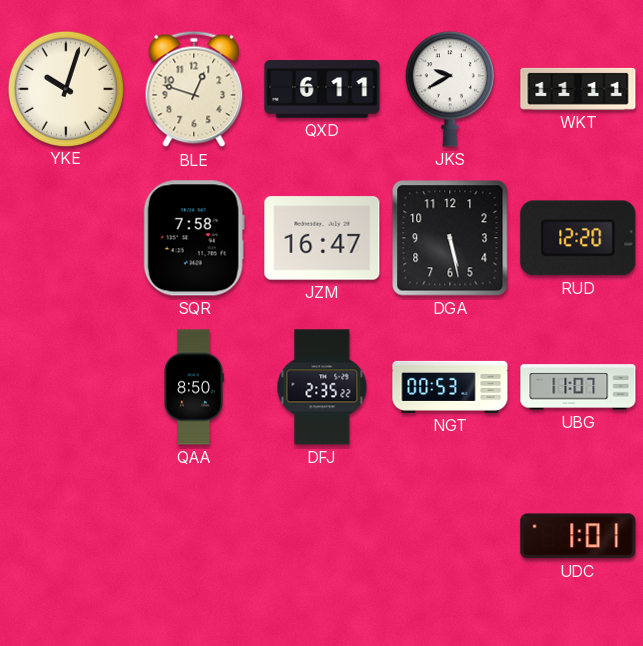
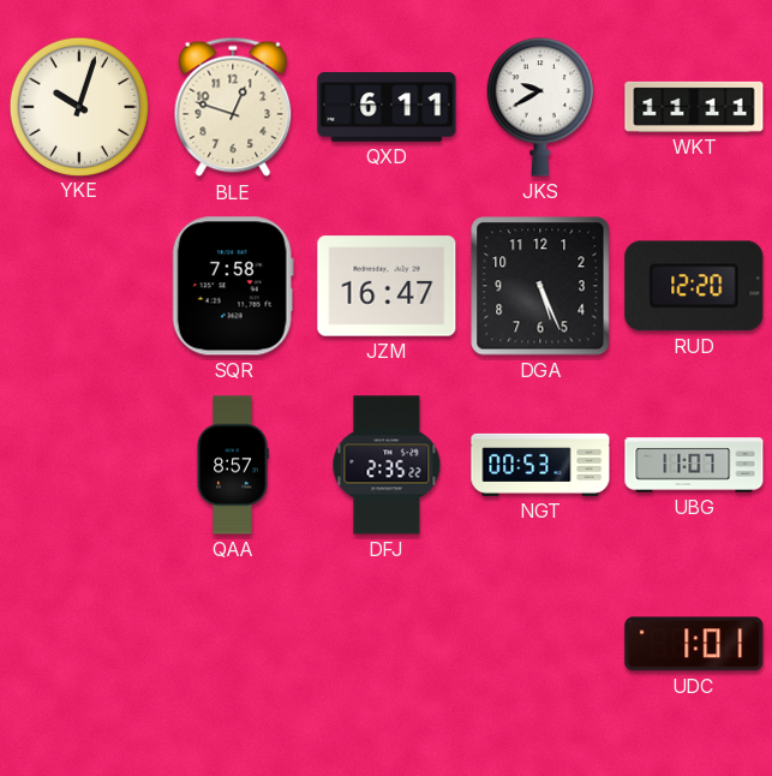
DGA: 5:28 -> 5:26 (540, 286)
QAA: 8:50 -> 8:57 (233, 465)
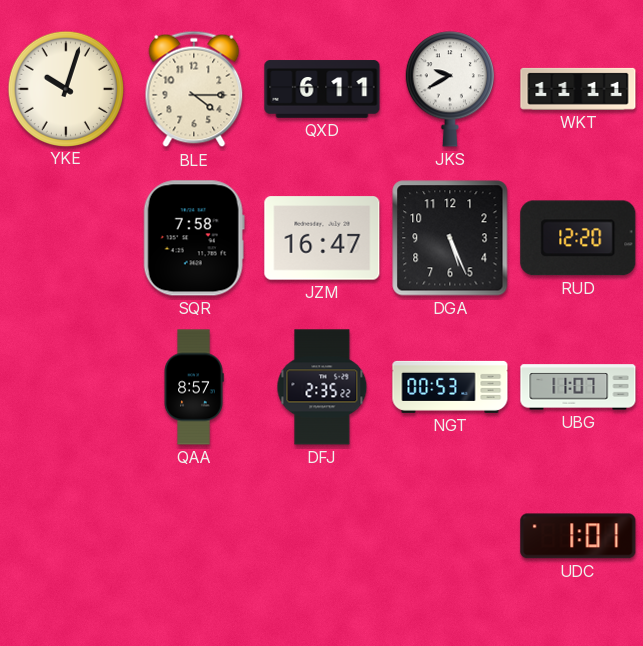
BLE: 12:48 -> 4:15 (194, 89)
